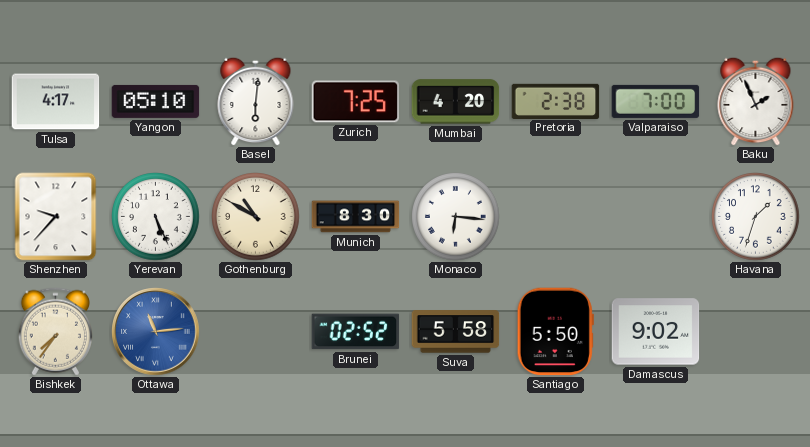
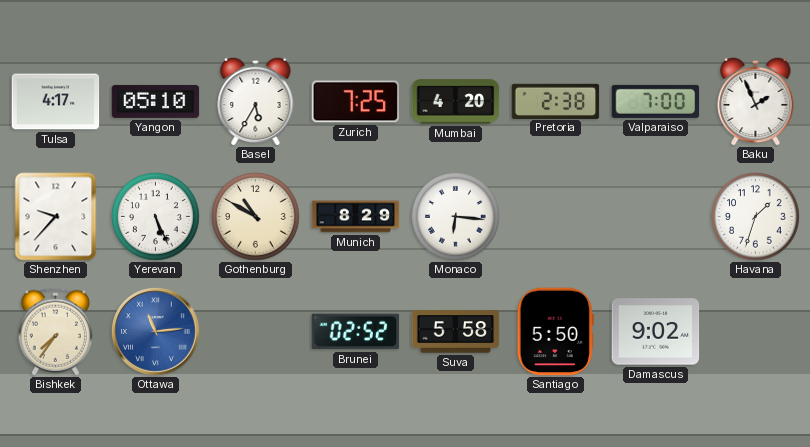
Basel: 6:01 -> 5:35 (256, 101)
Munich: 8:30 -> 8:29 (356, 217)
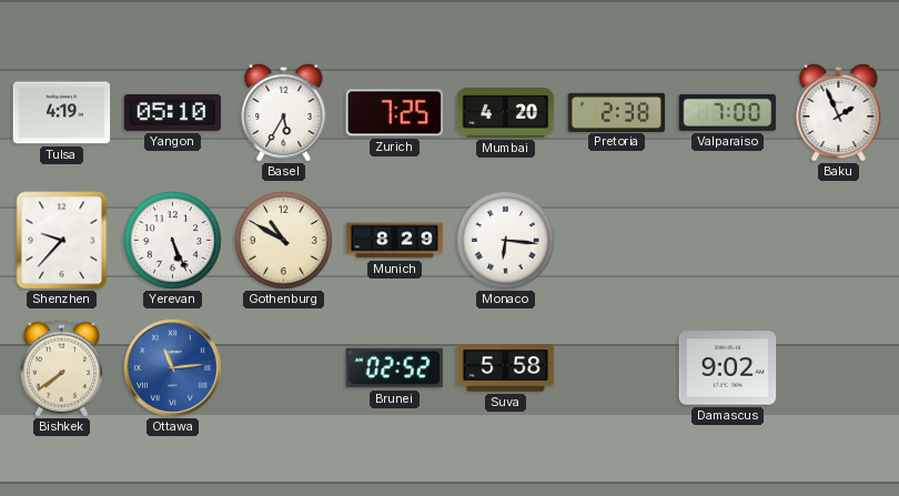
Tulsa: 4:17 -> 4:19 (62, 113)
Havana: 1:33 -> none (756, 217)
Bishkek: 7:36 -> 7:39 (61, 368)
Santiago: 5:50 -> none (555, 332)
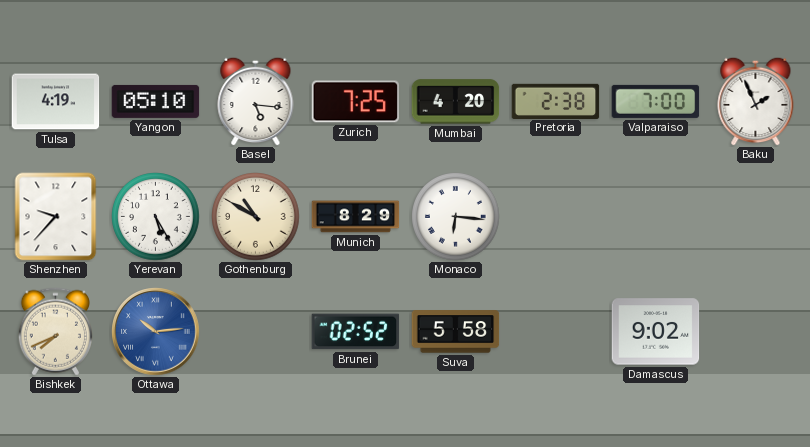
Basel: 5:35 -> 5:16 (256, 101)
Yerevan: 5:26 -> 5:25 (156, 217)
Bishkek: 7:39 -> 7:41 (55, 332)
Ottawa: 11:14 -> 10:14 (156, 332)
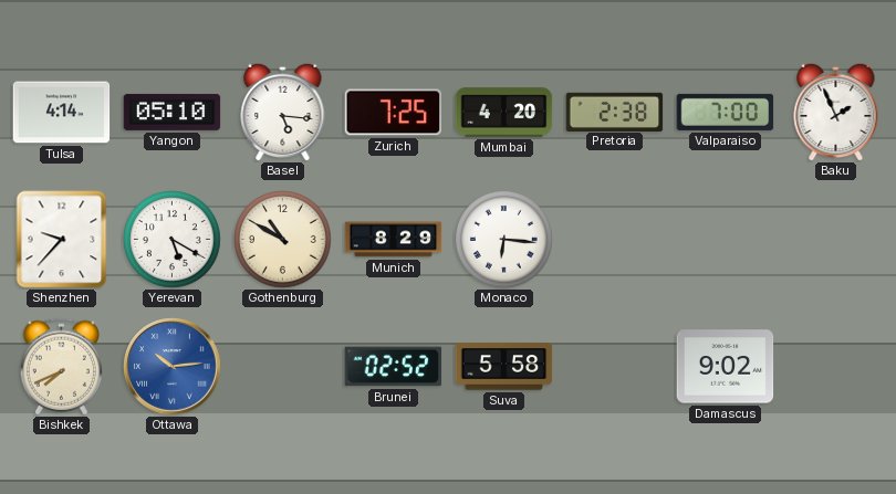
Tulsa: 4:19 -> 4:14 (62, 113)
Yerevan: 5:25 -> 5:20 (173, 240)
